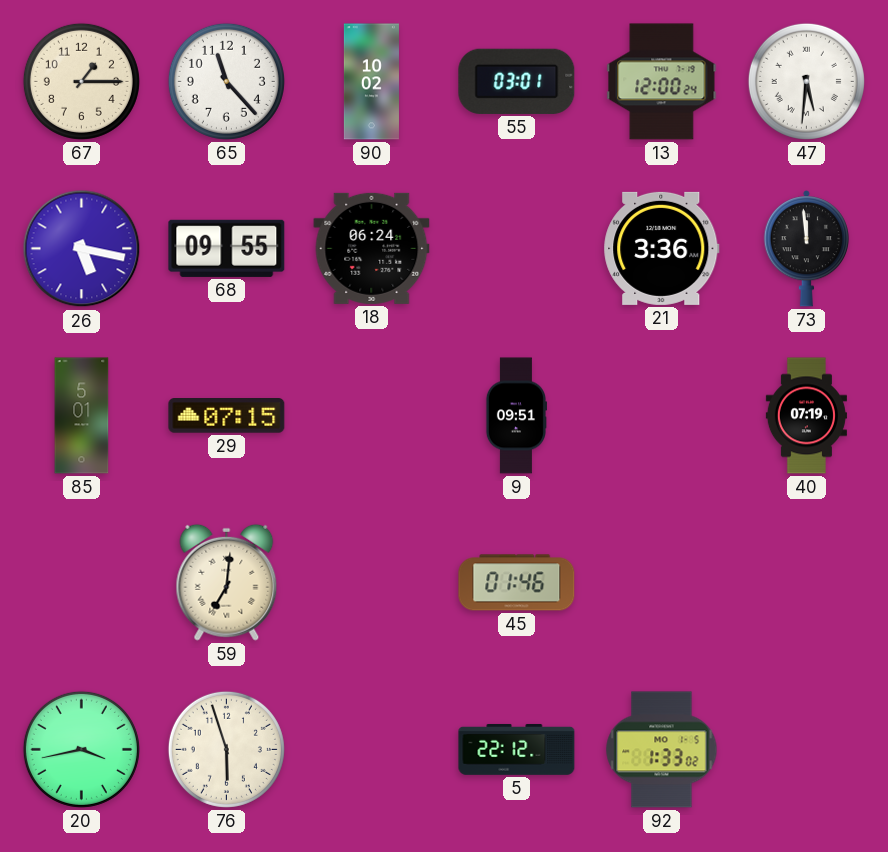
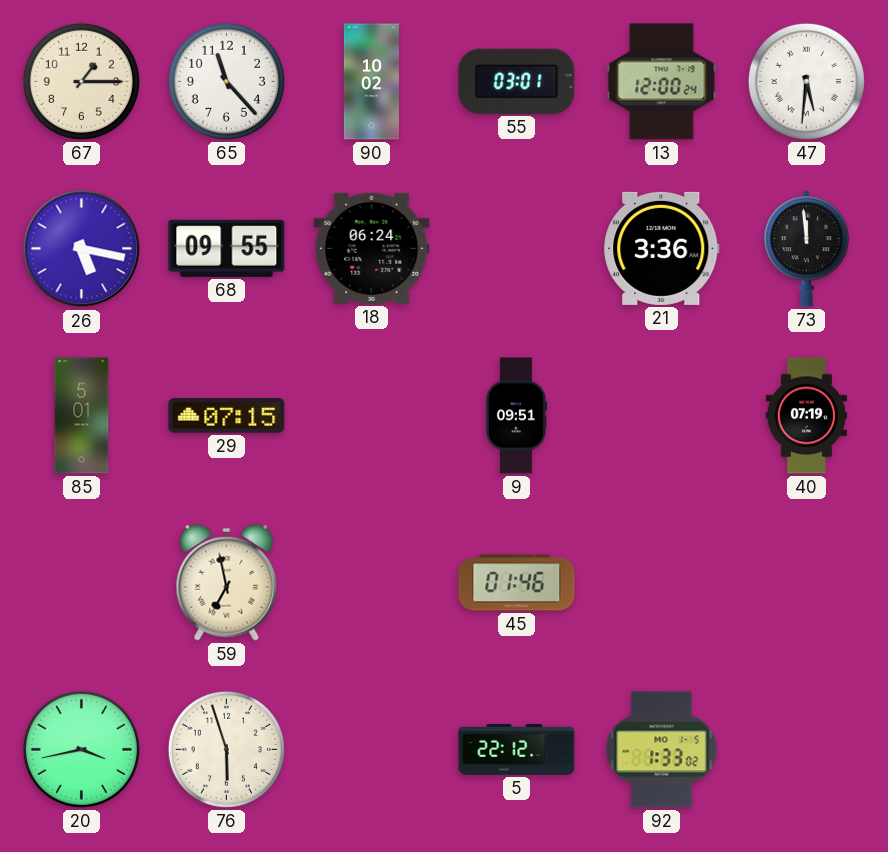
59: 7:01 -> 6:58 (227, 582)
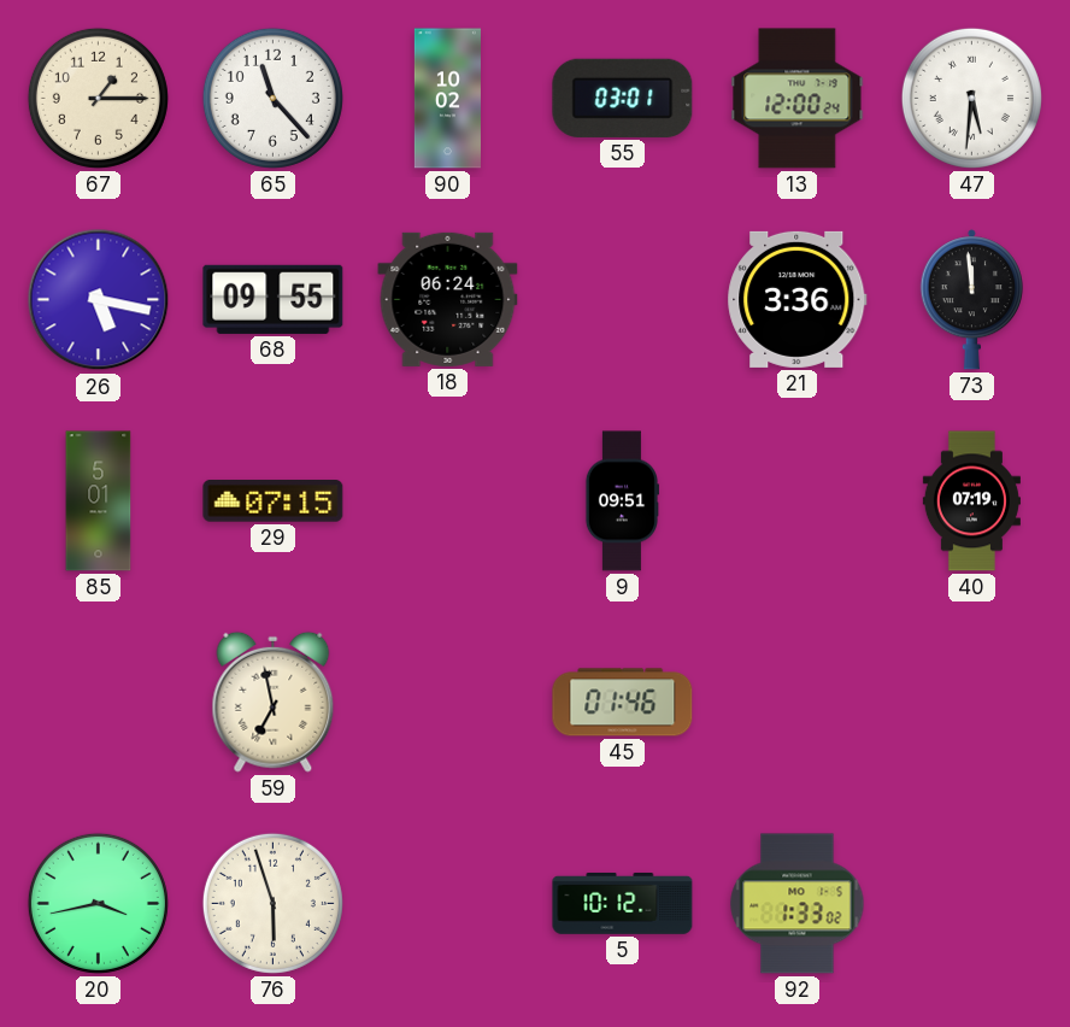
5: 22:12 -> 10:12 (623, 903)
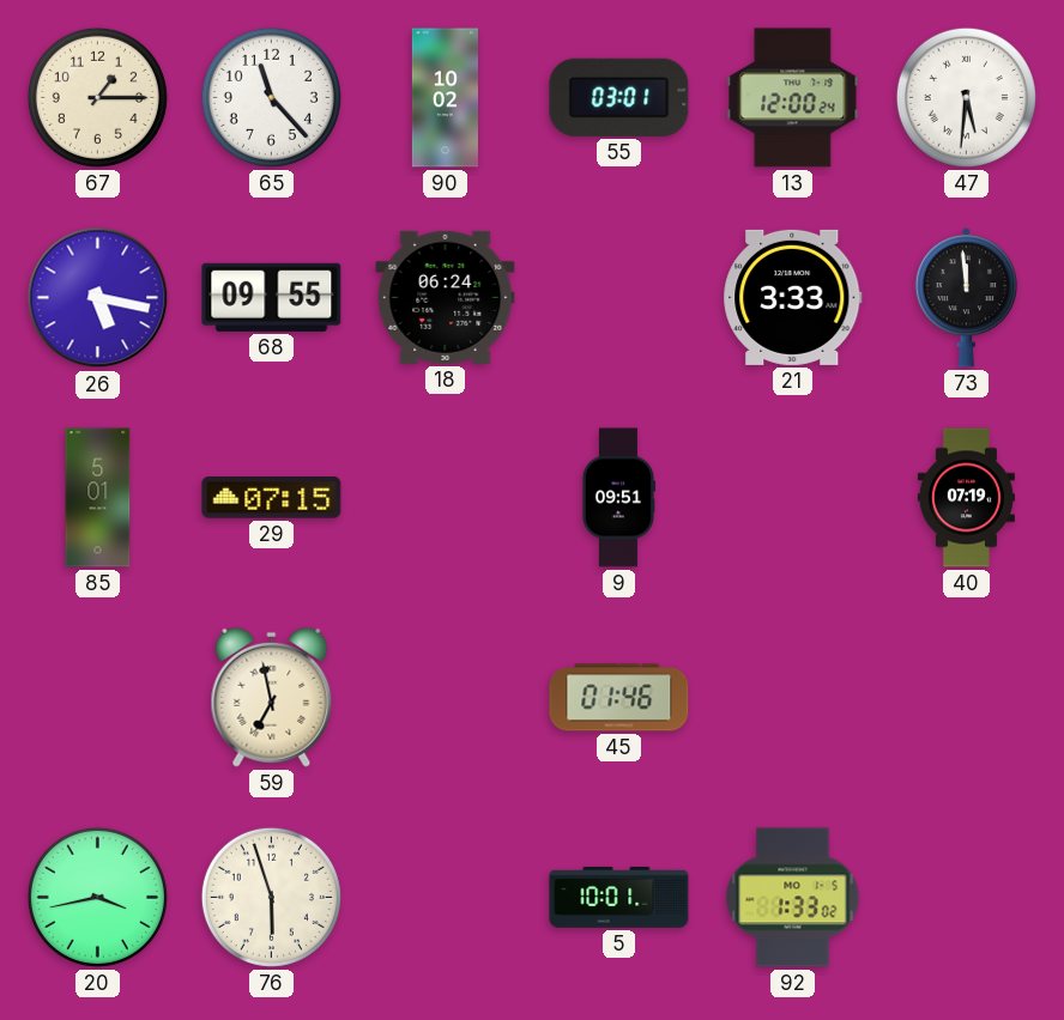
21: 3:36 -> 3:33 (793, 297)
5: 10:12 -> 10:01 (619, 897)
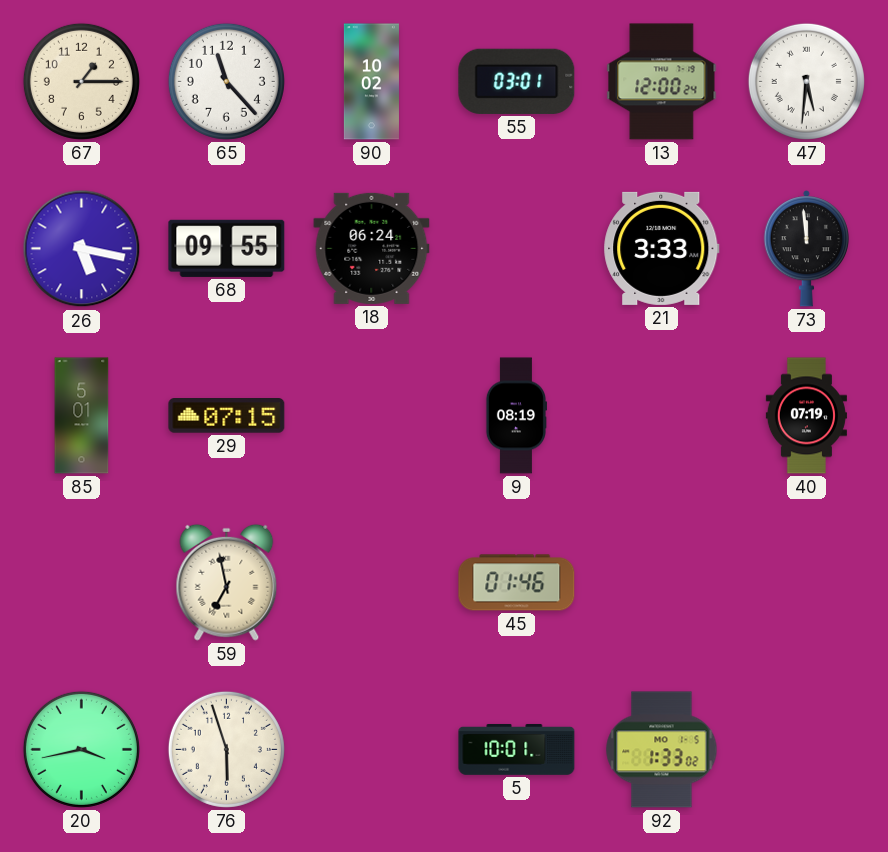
9: 09:51 -> 08:19 (515, 416)
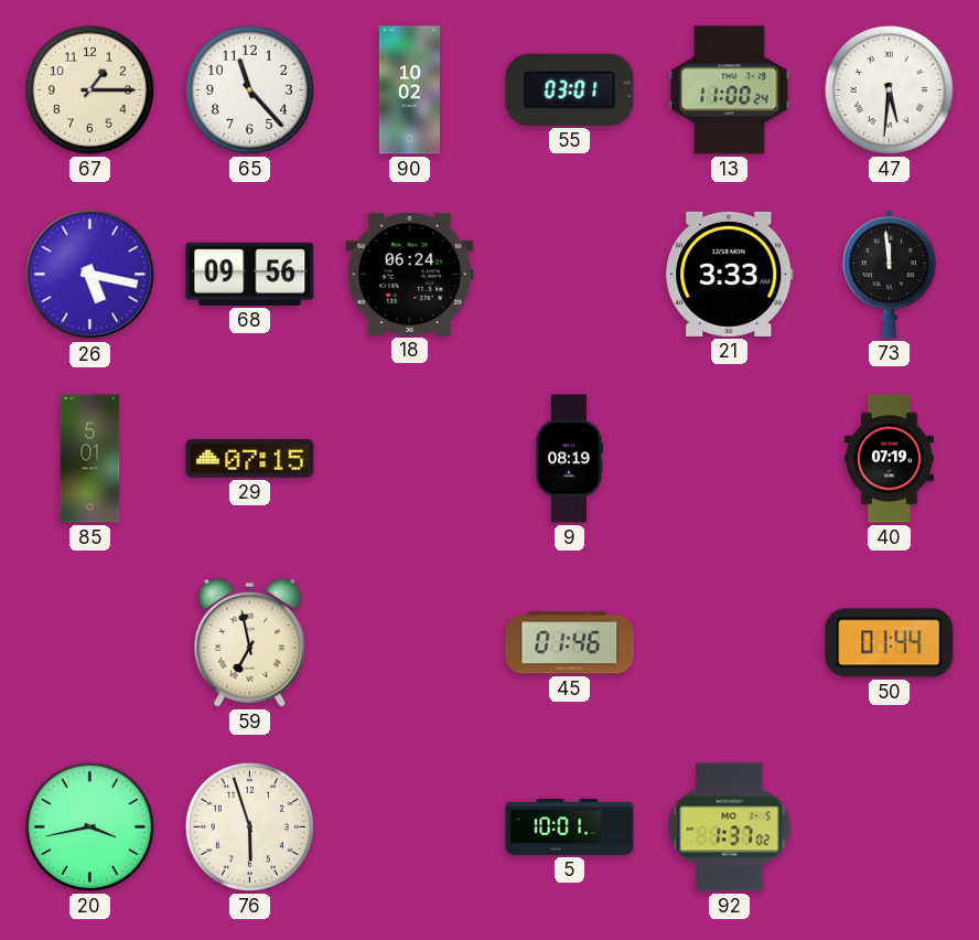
13: 12:00 -> 11:00 (730, 90)
68: 09:55 -> 09:56 (250, 274)
50: none -> 01:44 (890, 643)
92: 1:33 -> 1:37 (730, 827)
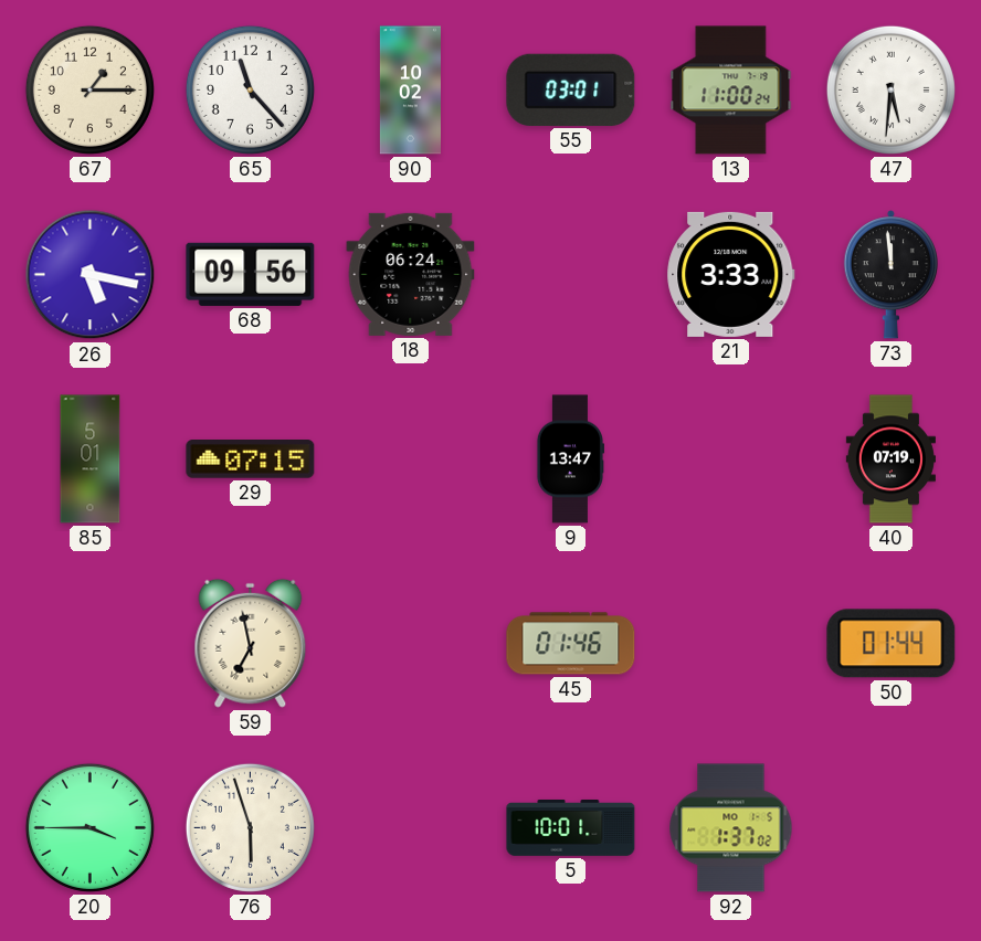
9: 08:19 -> 13:47 (569, 459)
20: 3:43 -> 3:45 (89, 827)
